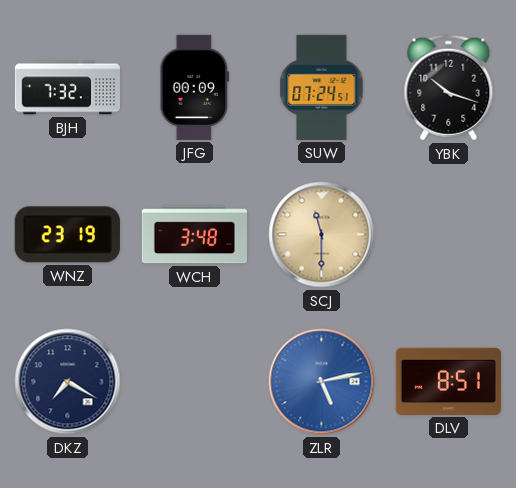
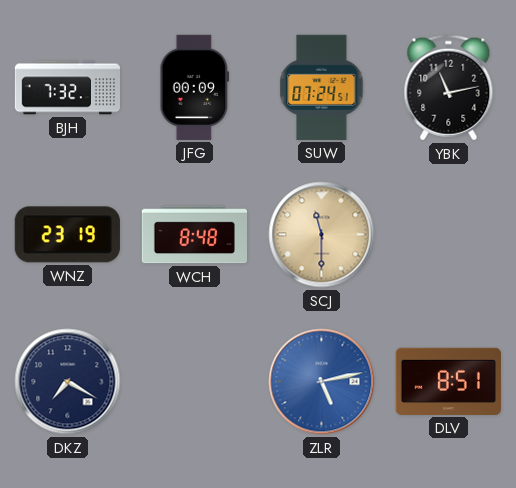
YBK: 10:18 -> 11:13 (449, 88)
WCH: 3:48 -> 8:48 (194, 235)
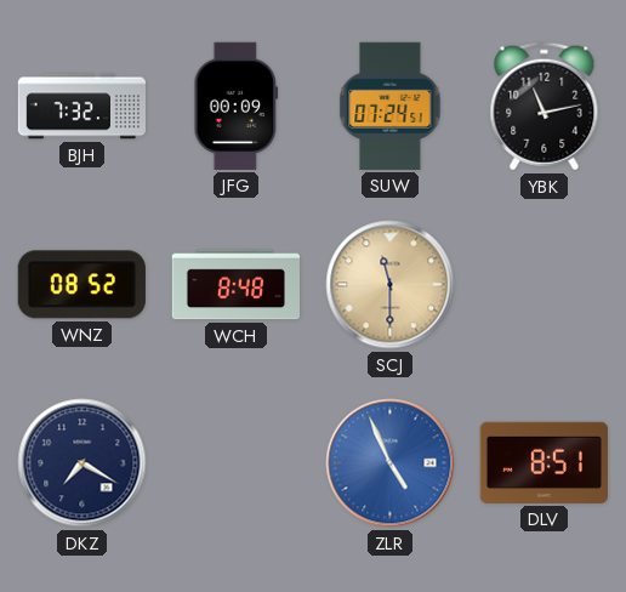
WNZ: 23:19 -> 08:52 (81, 285)
ZLR: 5:13 -> 4:56 (391, 463)
